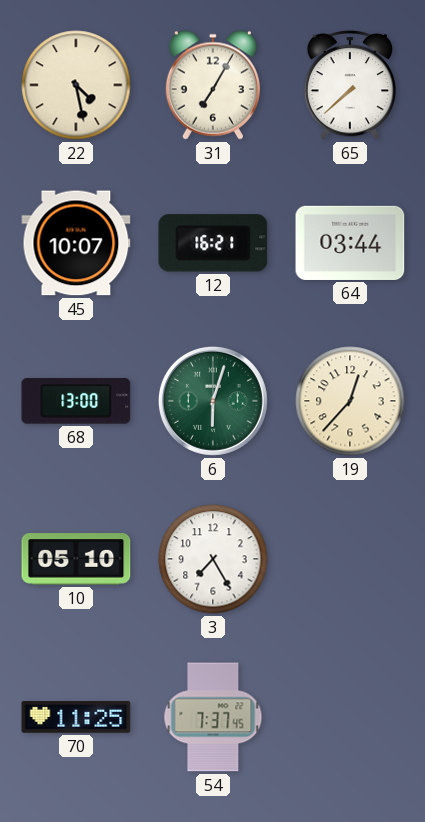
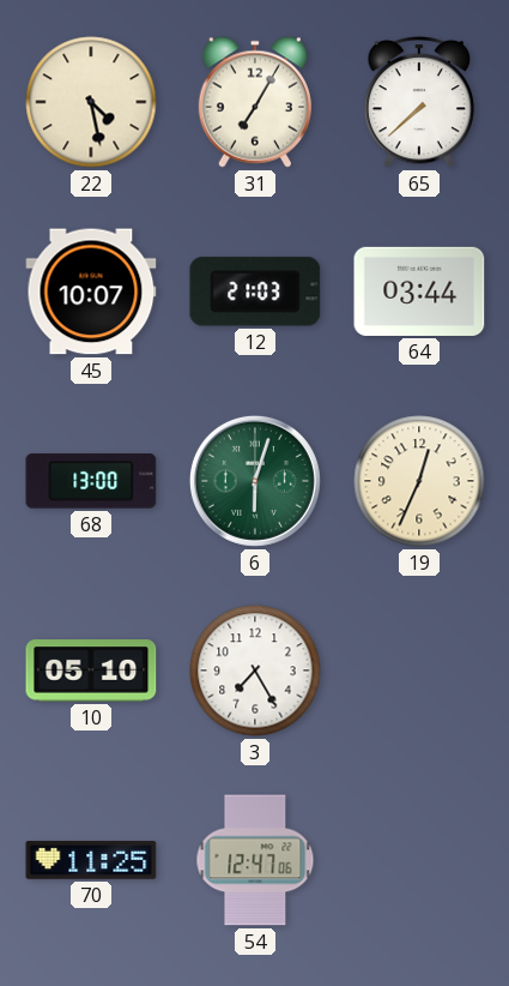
12: 16:21 -> 21:03 (255, 291)
19: 12:37 -> 12:34 (419, 481)
54: 7:37 -> 12:47 (255, 860)
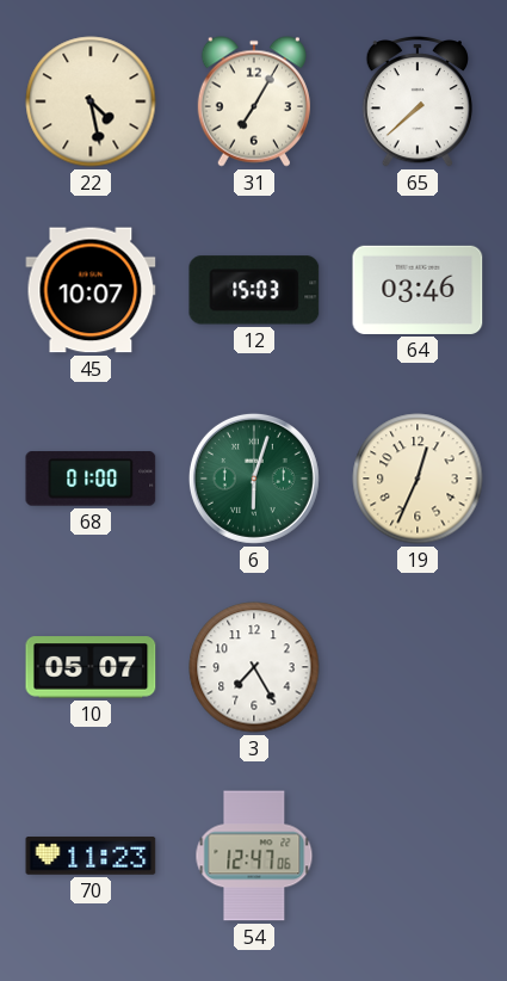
12: 21:03 -> 15:03 (254, 290)
64: 03:44 -> 03:46 (418, 290)
68: 13:00 -> 01:00 (91, 479)
10: 05:10 -> 05:07 (91, 667)
70: 11:25 -> 11:23 (91, 857)
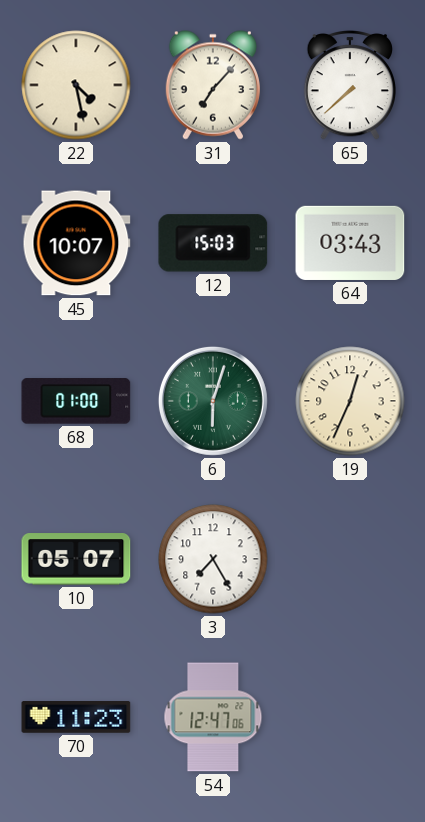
31: 7:05 -> 7:07 (213, 85)
64: 03:46 -> 03:43 (350, 243)
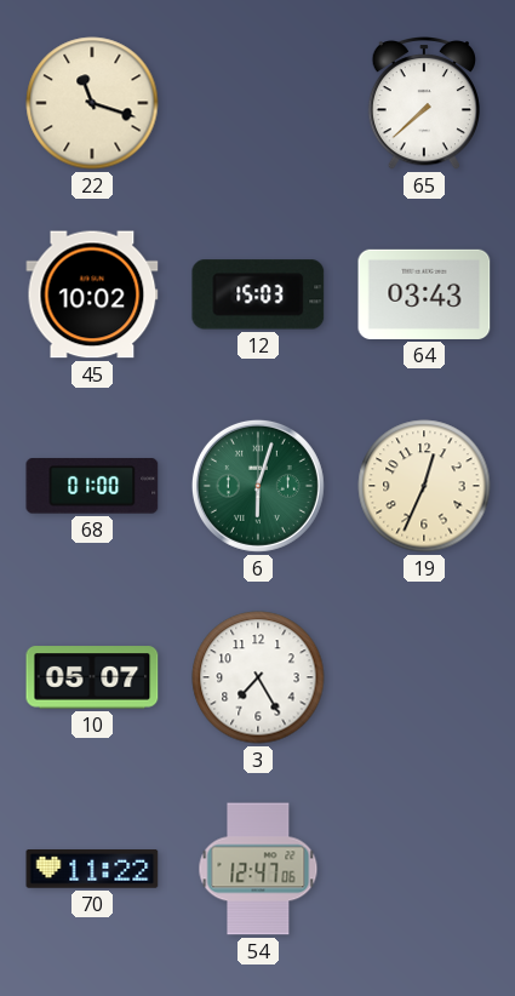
22: 4:28 -> 11:18 (92, 103)
31: 7:07 -> none (213, 85)
45: 10:07 -> 10:02 (92, 294)
70: 11:23 -> 11:22 (92, 870)
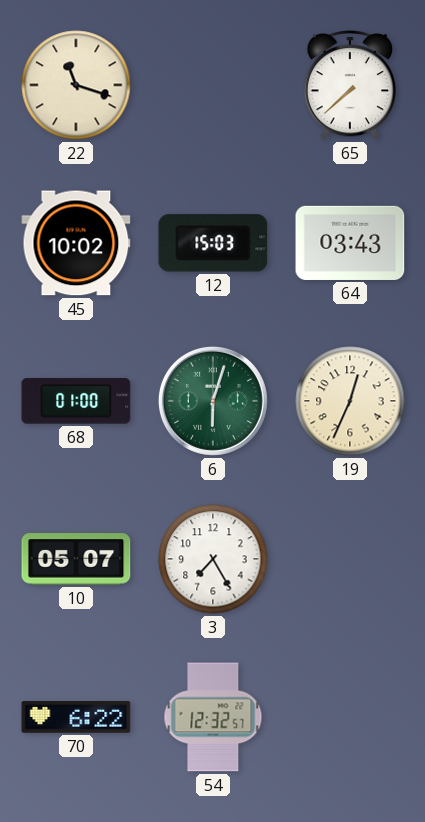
70: 11:22 -> 6:22 (76, 718)
54: 12:47 -> 12:32 (213, 717)
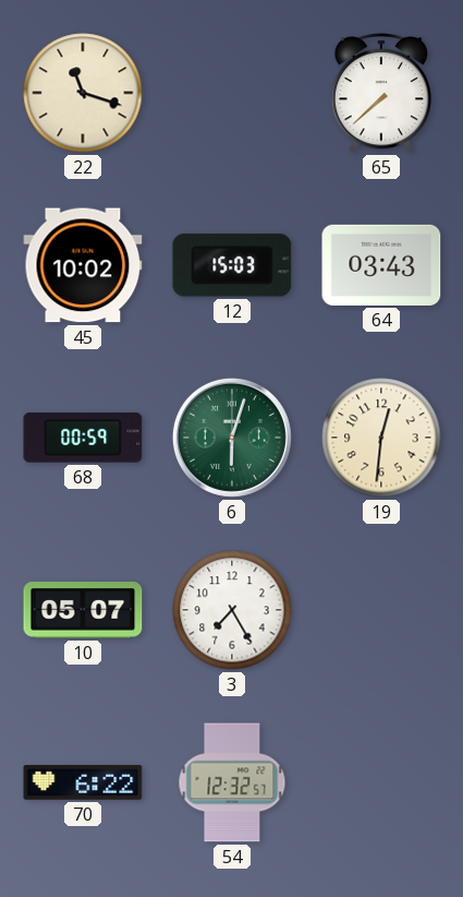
68: 01:00 -> 00:59 (83, 438)
19: 12:34 -> 12:31 (381, 438)
